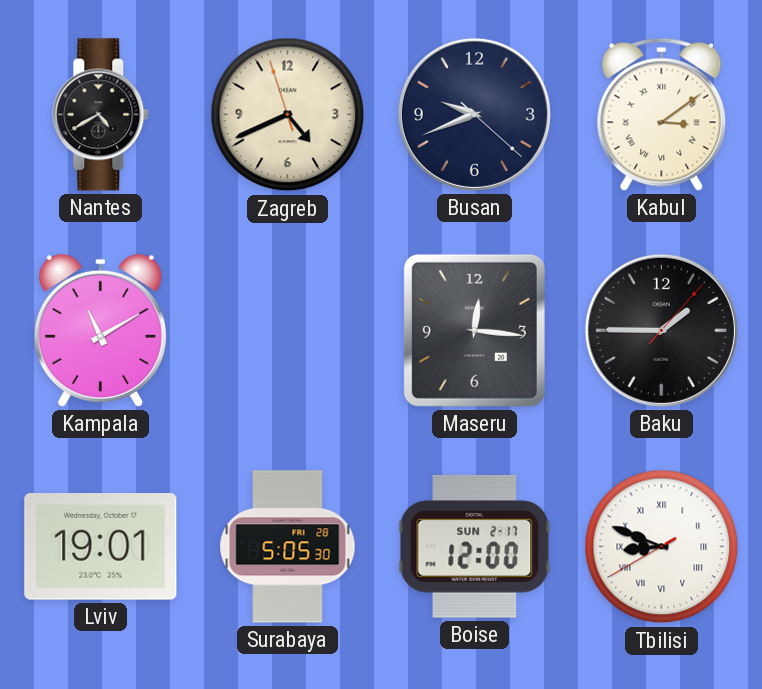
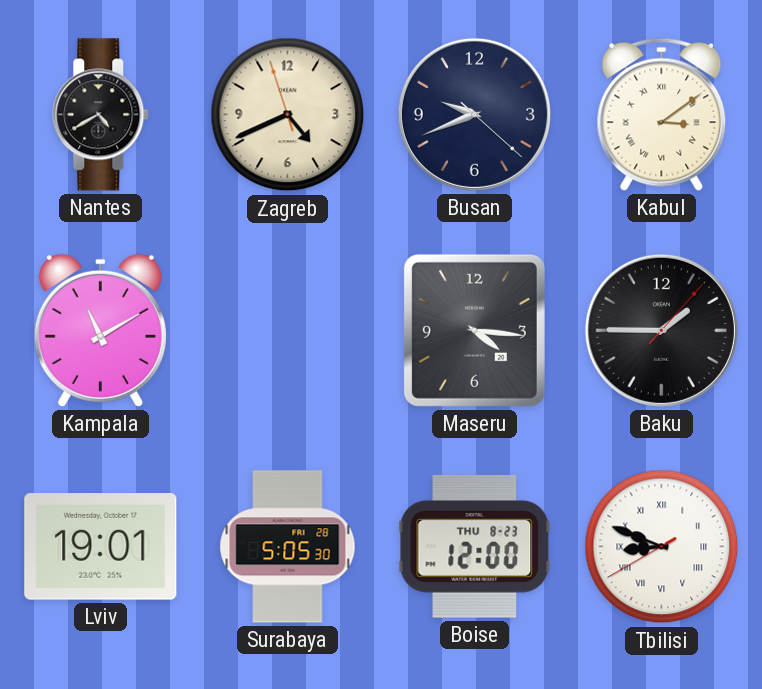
Maseru: 12:16 -> 4:16 (474, 330)
Boise date: SUN 2-17 -> THU 8-23 (475, 546)
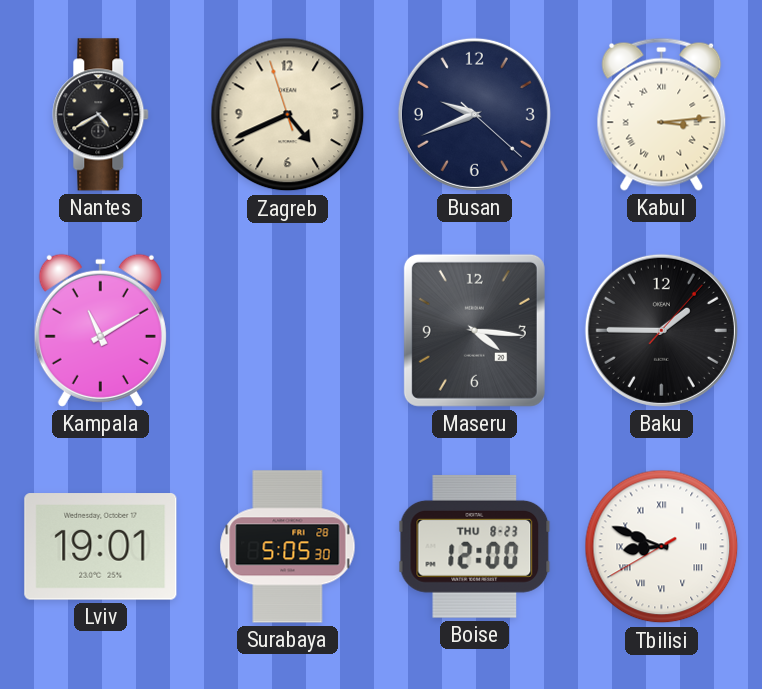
Kabul: 3:09 -> 3:14 (662, 114)
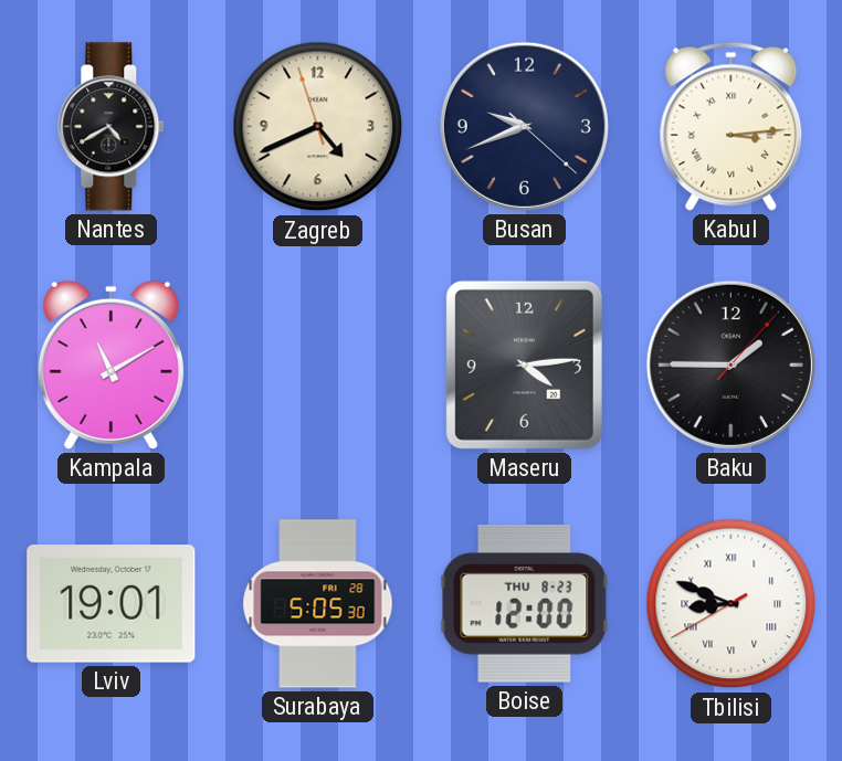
Maseru: 4:16 -> 4:14 (524, 364)
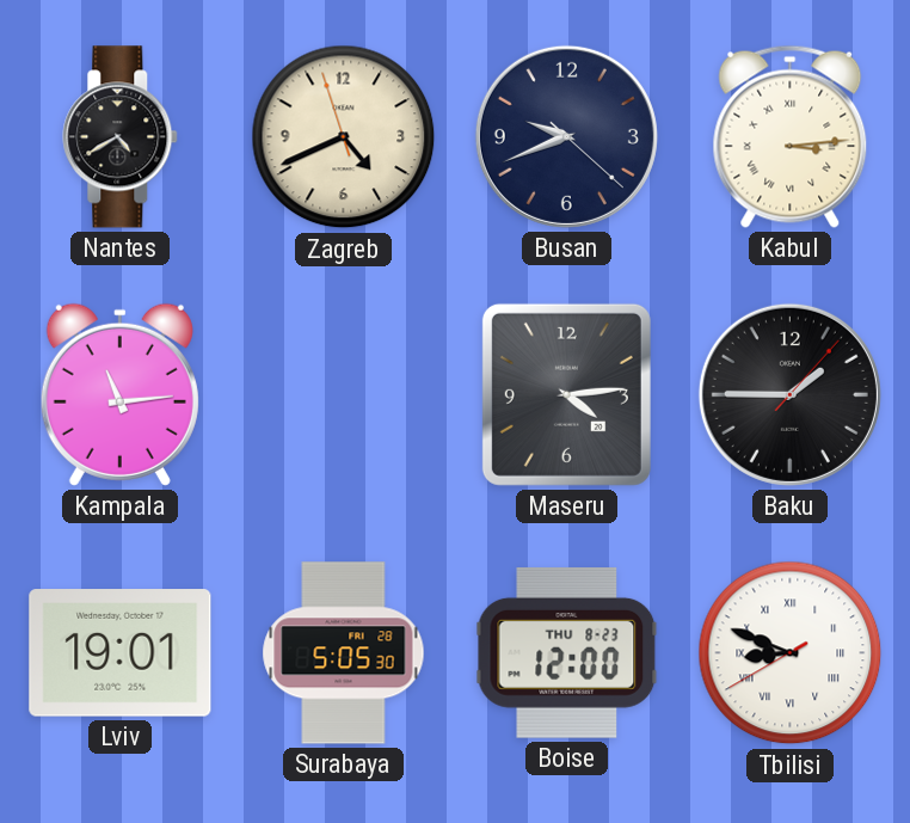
Kampala: 11:10 -> 11:14 (119, 394)
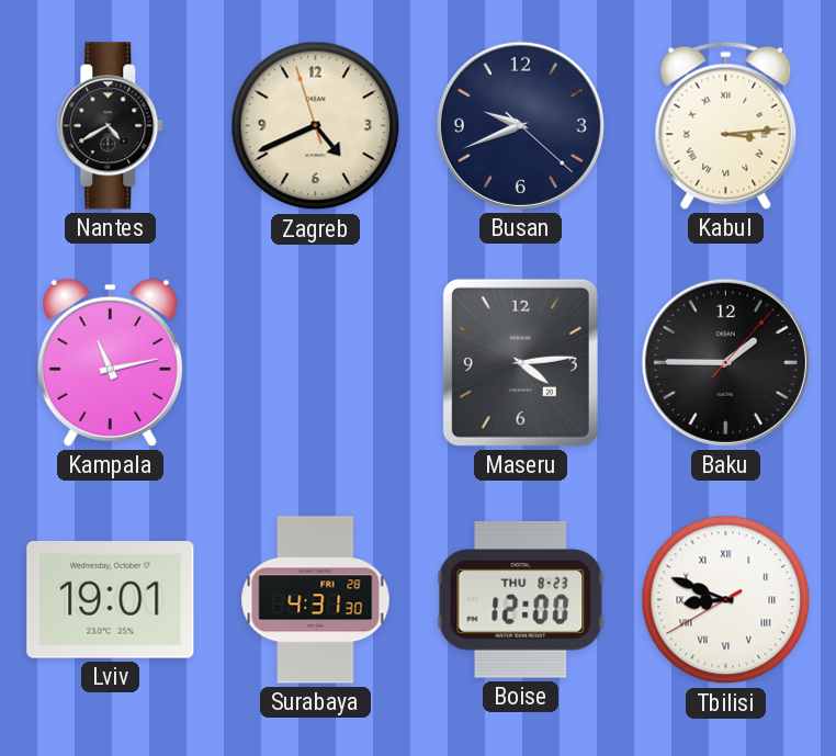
Kampala: 11:14 -> 11:13 (110, 362)
Surabaya: 5:05 -> 4:31 (316, 600)
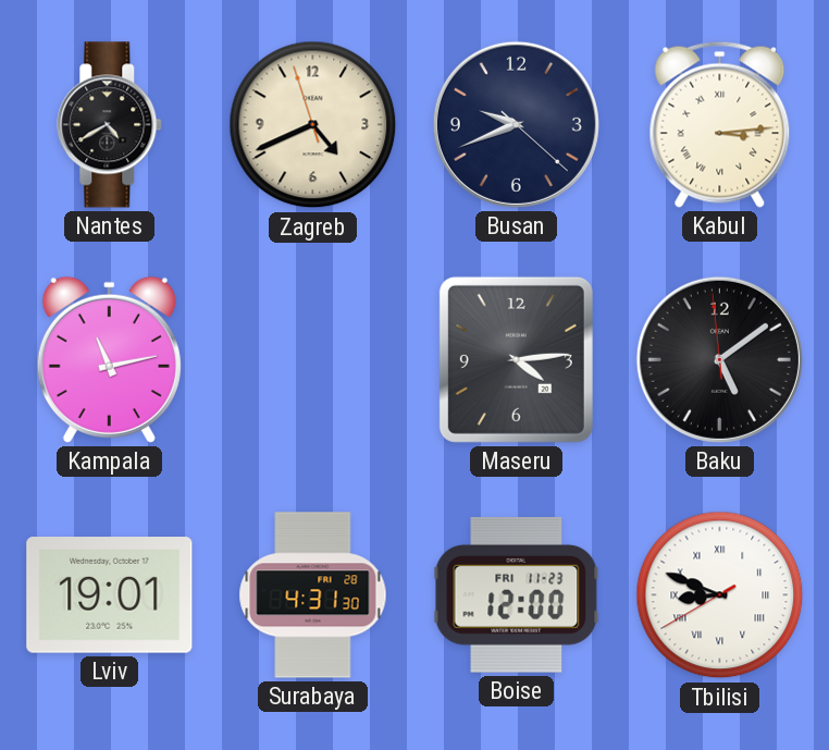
Baku: 1:45 -> 5:08 (719, 359)
Boise date: THU 8-23 -> FRI 11-23 (517, 594)
